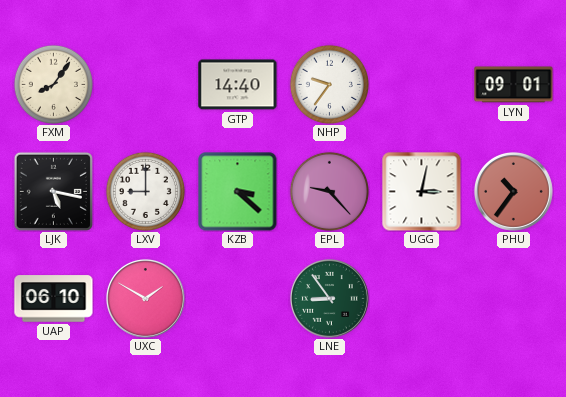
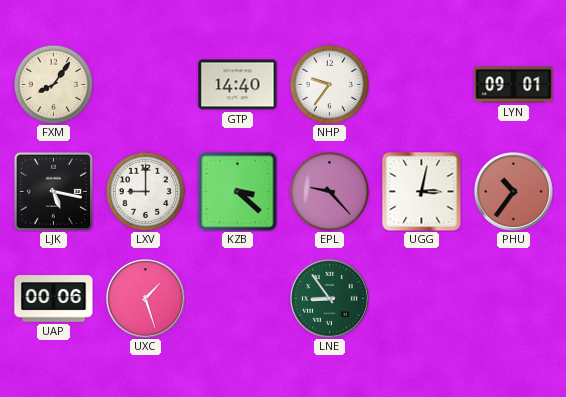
UAP: 06:10 -> 00:06 (54, 299)
UXC: 1:50 -> 1:27 (145, 298)
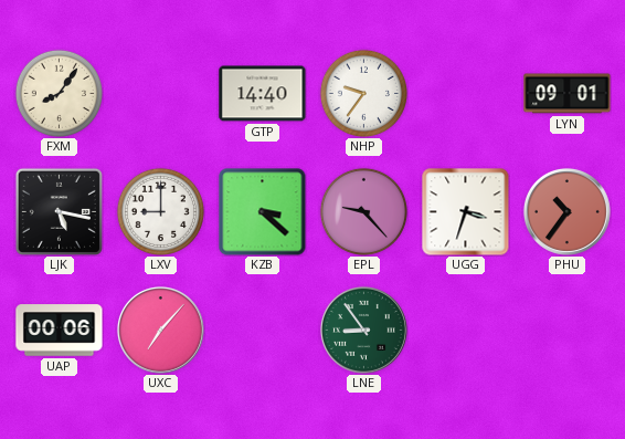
UGG: 3:02 -> 3:33 (466, 212)
UXC: 1:27 -> 7:07 (160, 330)
